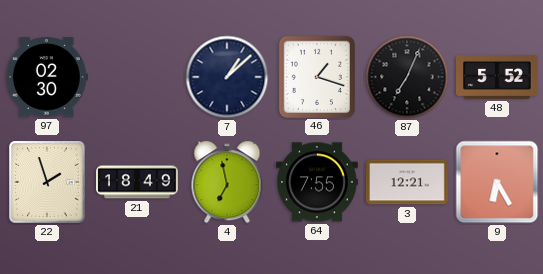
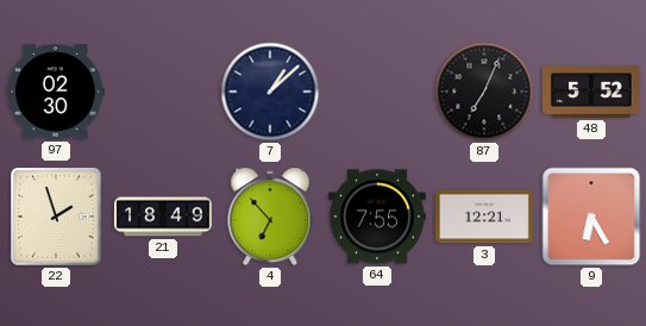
46: 1:18 -> none (316, 76)
4: 6:58 -> 6:53 (270, 217)
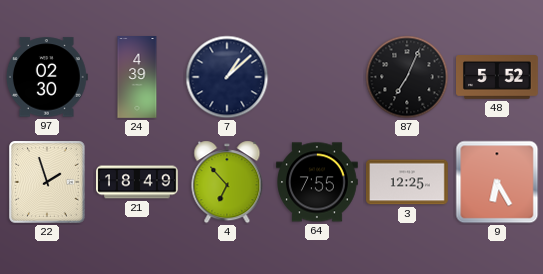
24: none -> 4:39 (137, 77)
3: 12:21 -> 12:25 (408, 182)
